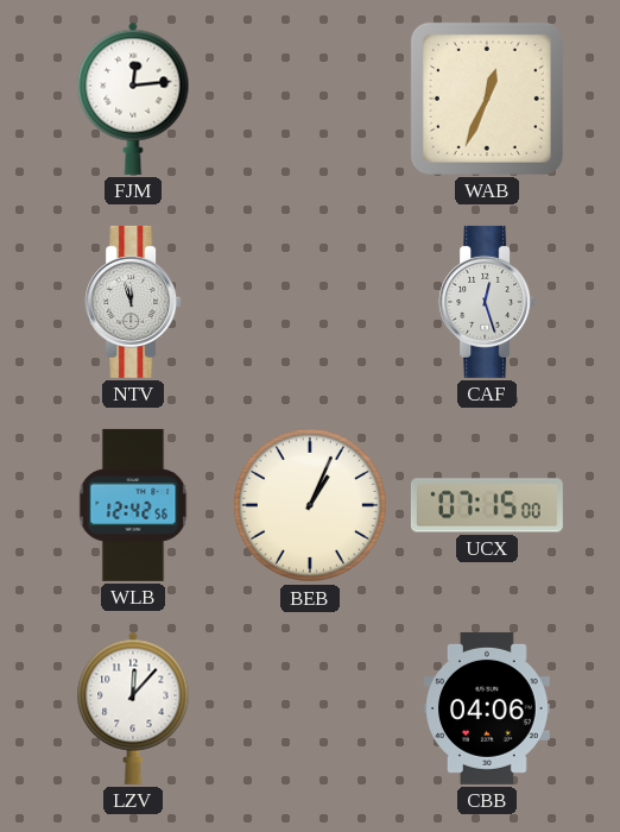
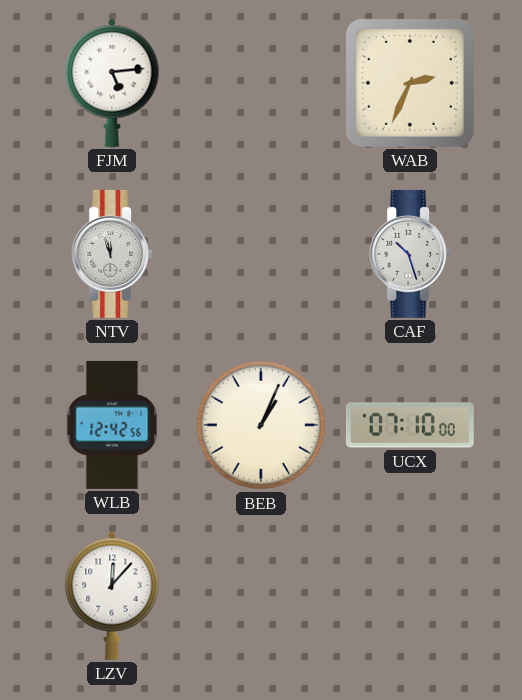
FJM: 12:14 -> 5:14 (112, 83)
WAB: 12:34 -> 2:34 (410, 83)
CAF: 12:27 -> 10:27 (410, 254)
UCX: 07:15 -> 07:10 (410, 425)
CBB: 04:06 -> none (487, 708)
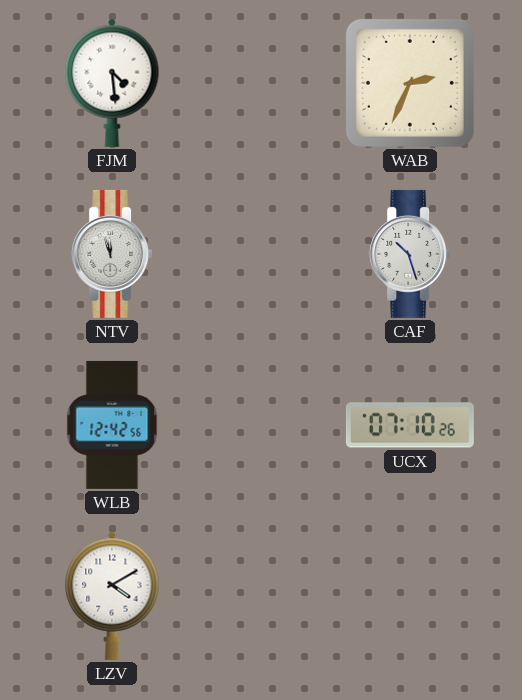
FJM: 5:14 -> 4:29 (112, 83)
BEB: 1:04 -> none (261, 425)
UCX: 07:10:00 -> 07:10:26 (410, 425)
LZV: 12:07 -> 4:10 (112, 596)
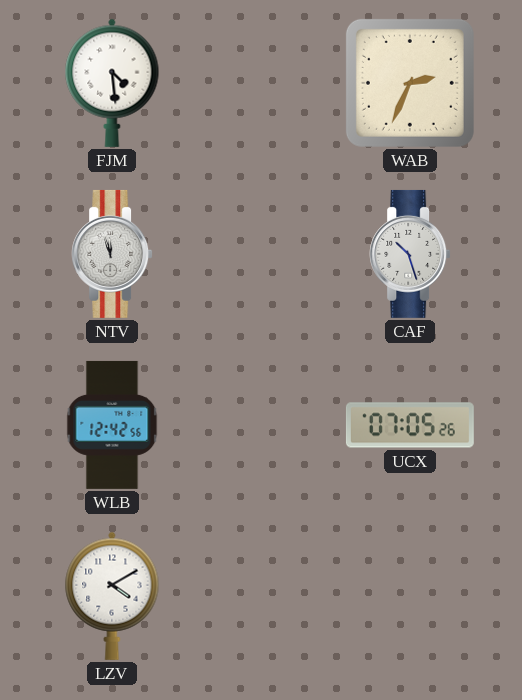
UCX: 07:10 -> 07:05 (410, 425)
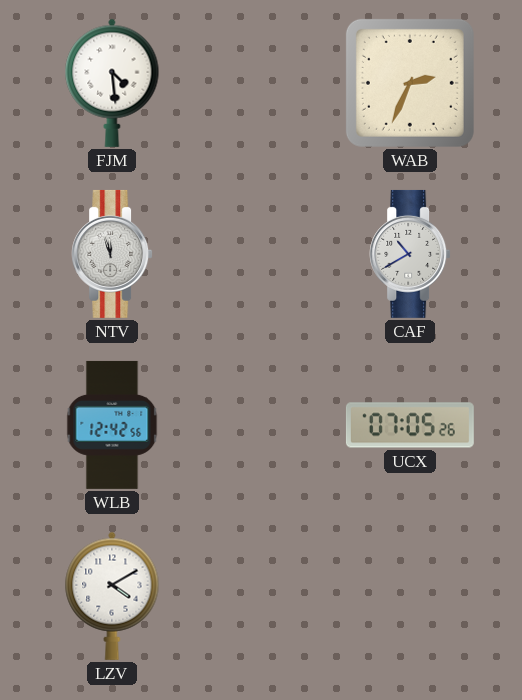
CAF: 10:27 -> 10:40 (410, 254)
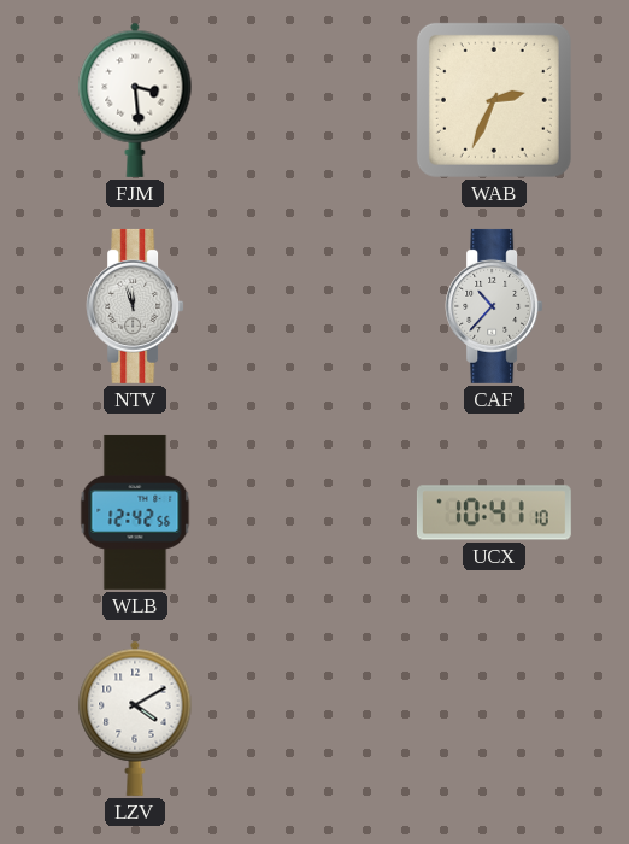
FJM: 4:29 -> 3:29 (135, 100)
CAF: 10:40 -> 10:37 (494, 306)
UCX: 07:05 -> 10:41 (494, 512)
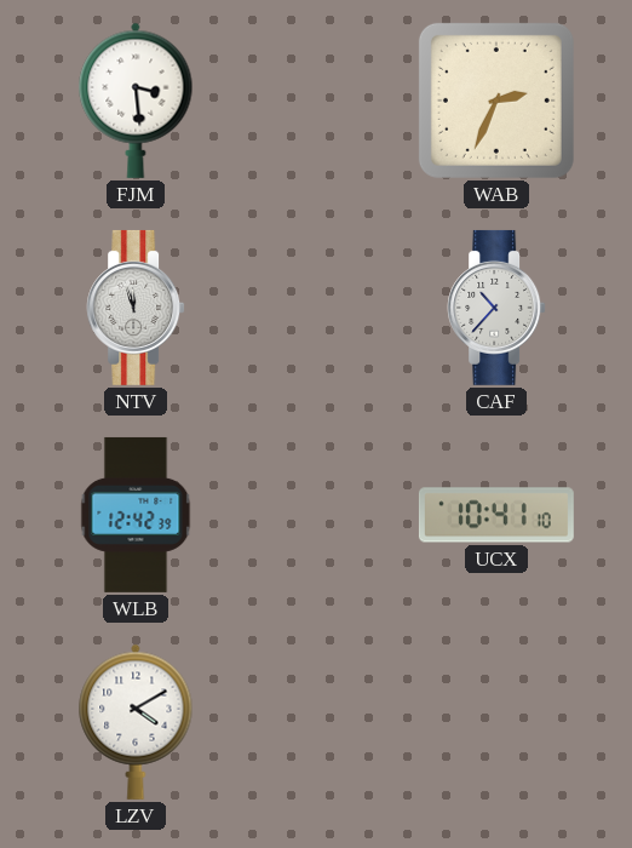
WLB: 12:42:56 -> 12:42:39 (136, 515)
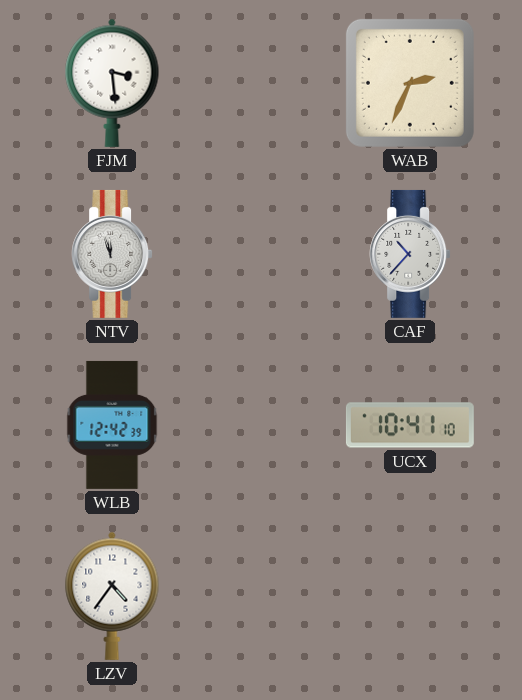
LZV: 4:10 -> 4:36 (112, 596)
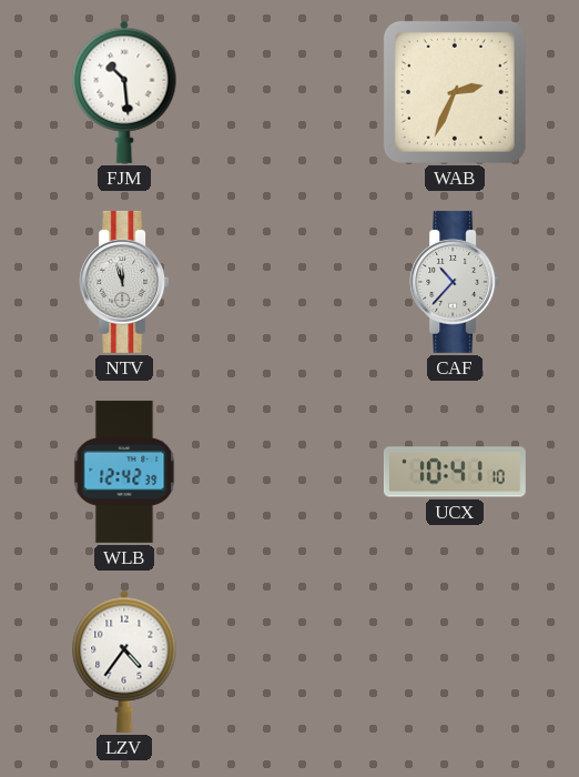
FJM: 3:29 -> 10:29 (124, 92)
